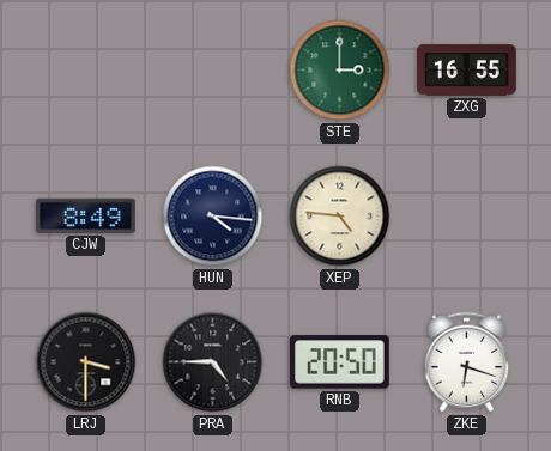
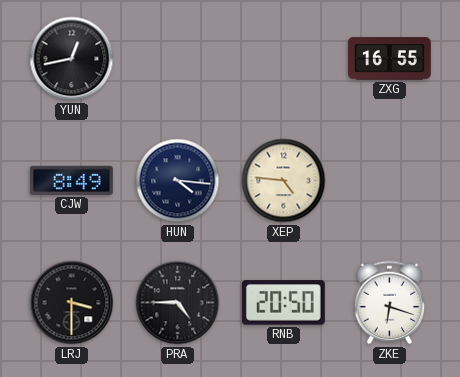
YUN: none -> 12:43 (72, 59)
STE: 3:00 -> none (340, 71)
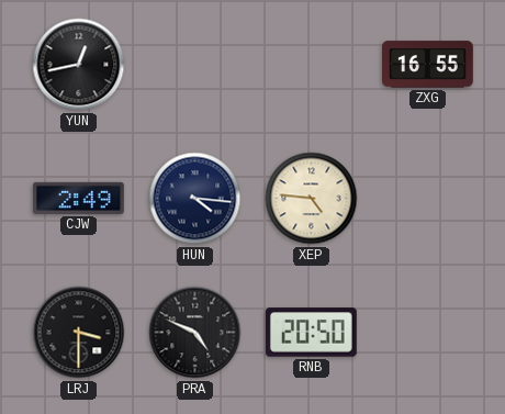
CJW: 8:49 -> 2:49 (78, 198)
PRA: 4:45 -> 4:49 (195, 333)
ZKE: 6:18 -> none (390, 303)
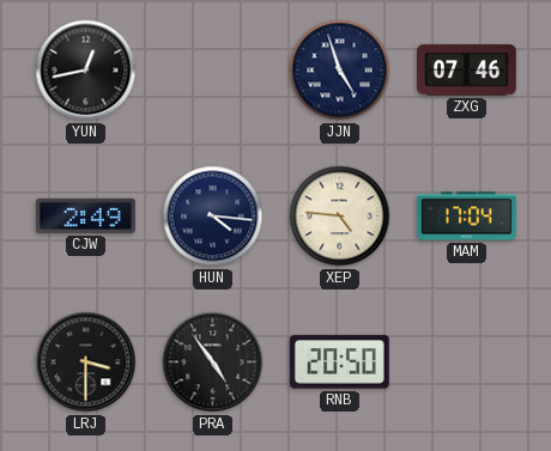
JJN: none -> 4:57 (340, 71)
ZXG: 16:55 -> 07:46 (467, 71)
MAM: none -> 17:04 (466, 217)
PRA: 4:49 -> 4:54 (213, 362)
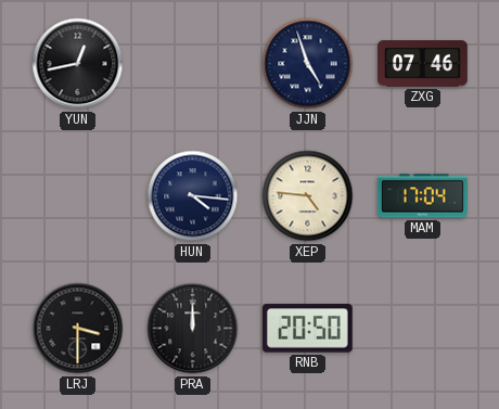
CJW: 2:49 -> none (85, 215)
PRA: 4:54 -> 12:00 (193, 329)
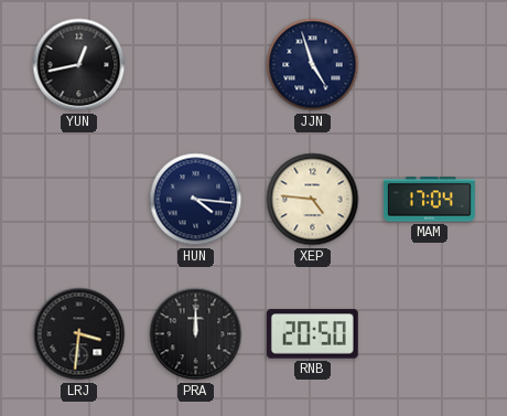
ZXG: 07:46 -> none (423, 64)
LRJ: 3:30 -> 3:31 (79, 334)
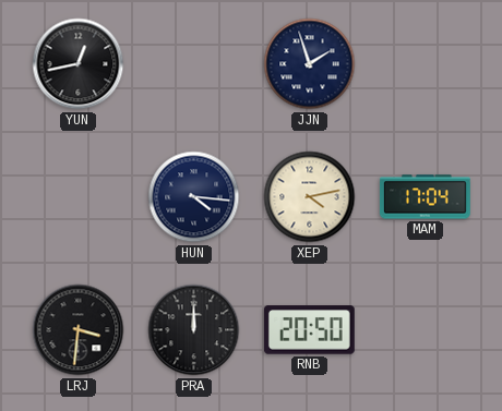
JJN: 4:57 -> 1:57 (310, 64)
XEP: 4:46 -> 4:13 (310, 197)
